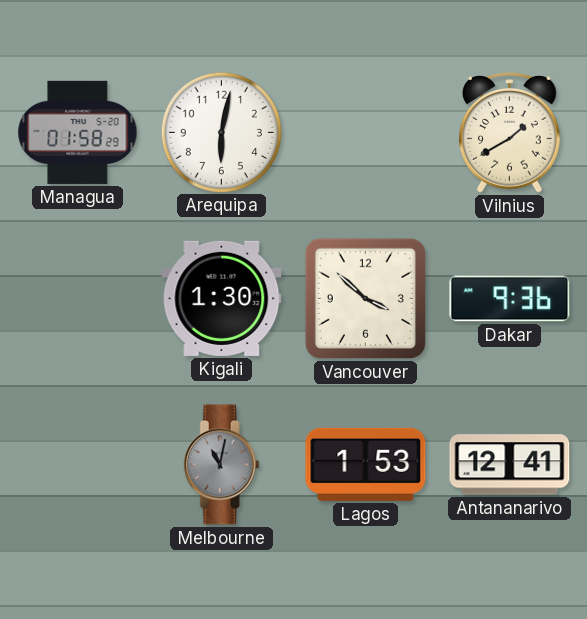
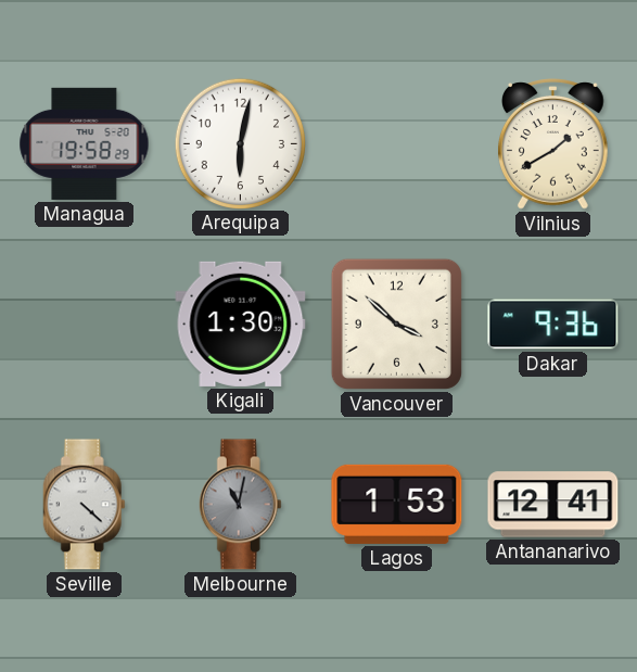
Managua: 01:58 -> 19:58 (85, 143)
Seville: none -> 4:22 (84, 505)
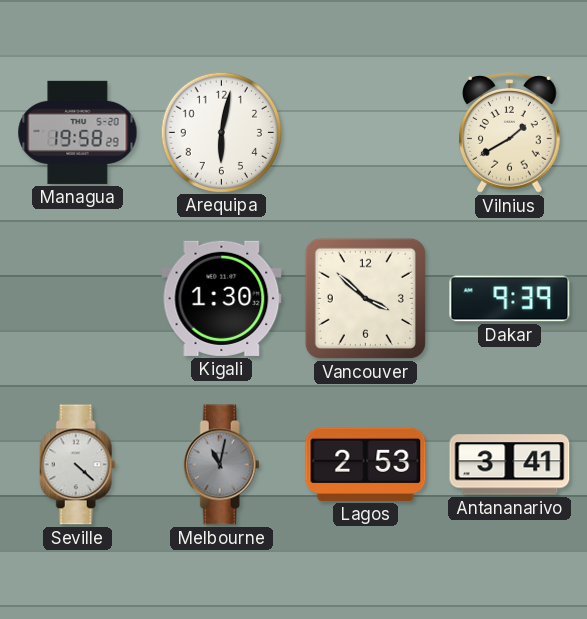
Dakar: 9:36 -> 9:39 (510, 299)
Lagos: 1:53 -> 2:53 (366, 464)
Antananarivo: 12:41 -> 3:41 (510, 465)
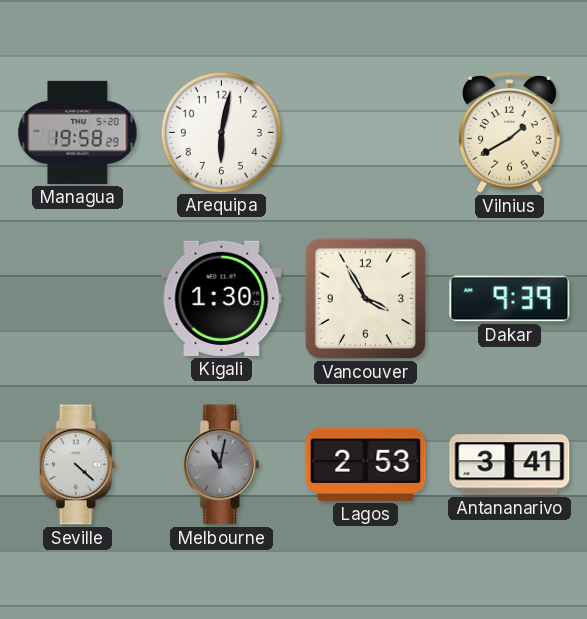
Vancouver: 3:52 -> 3:55 (365, 298)
